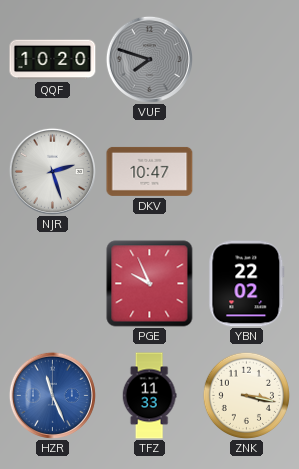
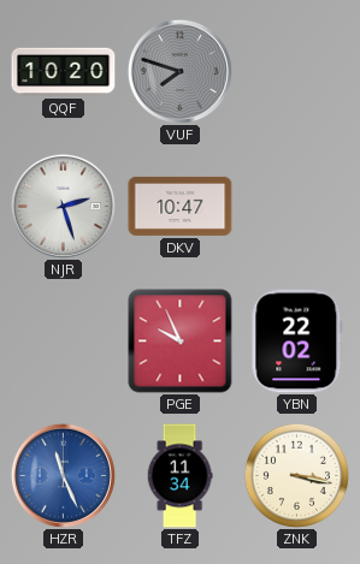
TFZ: 11:33 -> 11:34 (179, 476)
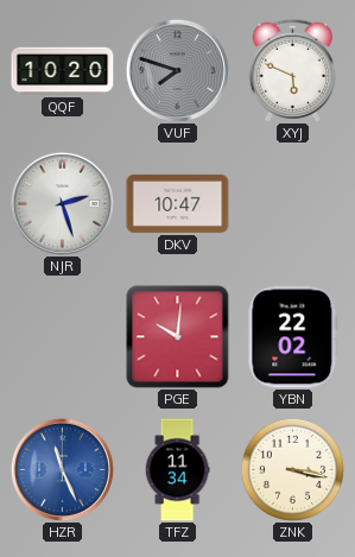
XYJ: none -> 5:49 (292, 70)
PGE: 9:56 -> 10:01 (178, 337)
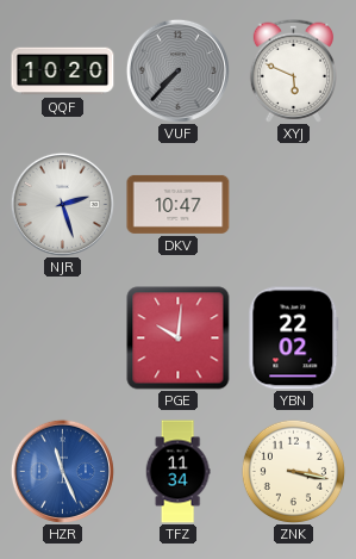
VUF: 7:48 -> 7:37 (177, 70)
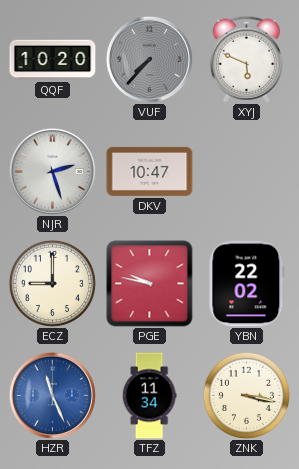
ECZ: none -> 9:00 (52, 283)
PGE: 10:01 -> 9:47 (150, 284)
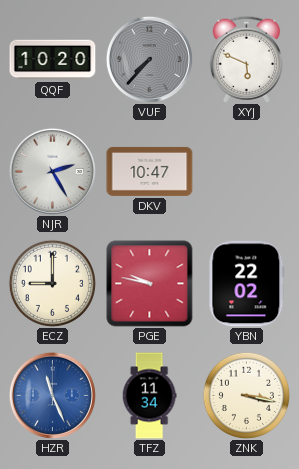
NJR: 2:27 -> 2:25 (52, 171)
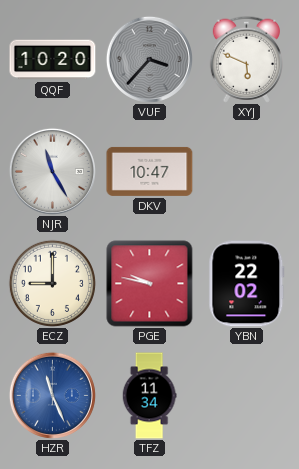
VUF: 7:37 -> 3:37 (149, 59)
NJR: 2:25 -> 11:25 (52, 171)
ZNK: 3:17 -> none (246, 395)
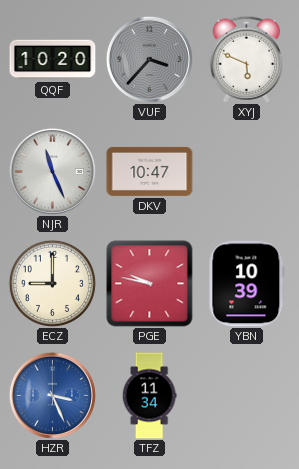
NJR: 11:25 -> 11:26 (52, 171)
YBN: 22:02 -> 10:39 (247, 284)
HZR: 11:26 -> 3:26 (52, 395)
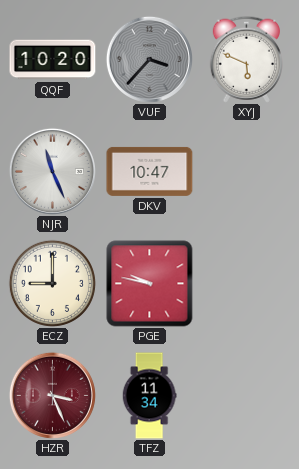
YBN: 10:39 -> none (247, 284)
HZR dial: blue -> burgundy (52, 395)
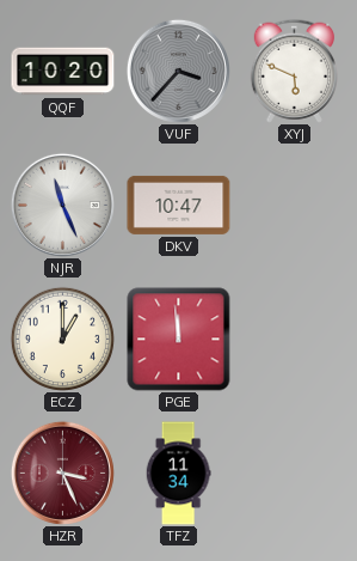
ECZ: 9:00 -> 1:00 (62, 339)
PGE: 9:47 -> 11:59 (179, 340)
